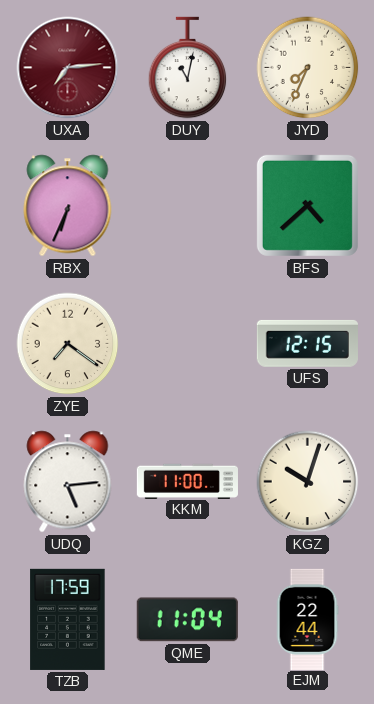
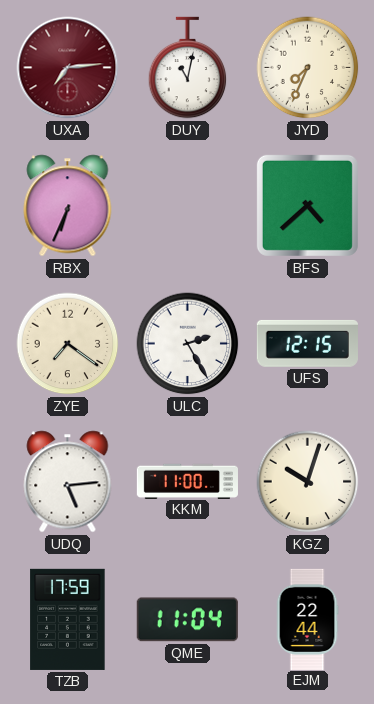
ULC: none -> 2:25 (188, 344)
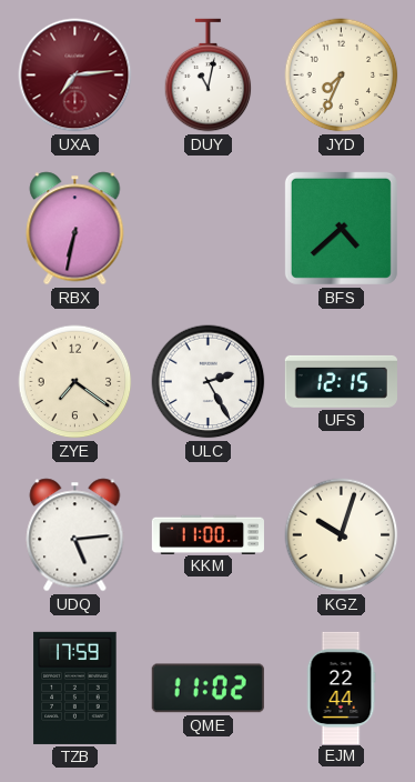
RBX: 6:34 -> 6:32 (75, 229)
QME: 11:04 -> 11:02 (207, 689)
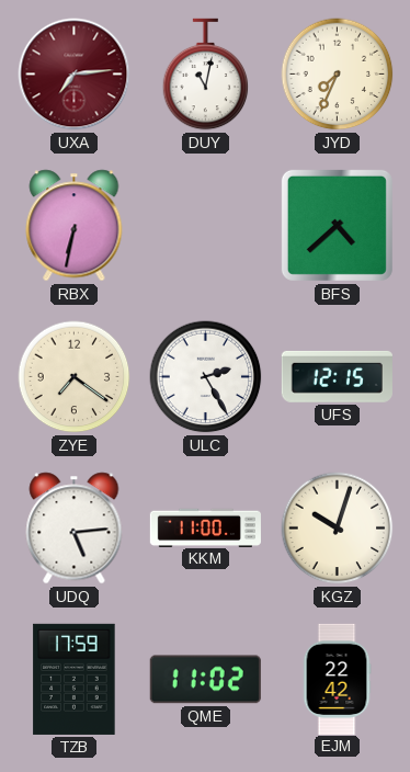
EJM: 22:44 -> 22:42 (337, 679)
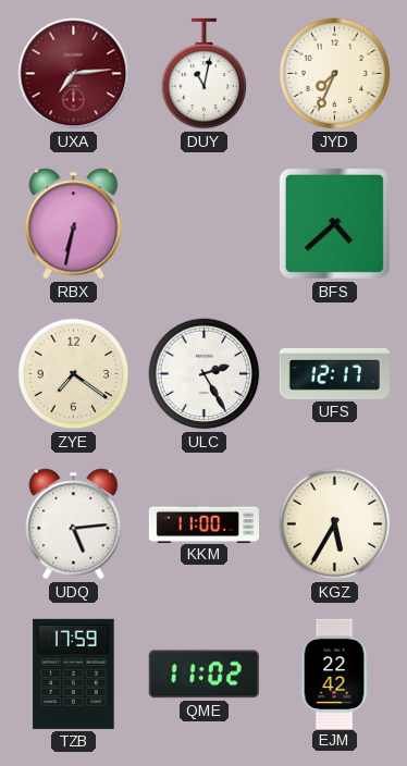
UFS: 12:15 -> 12:17 (334, 373)
KGZ: 10:03 -> 5:35 (335, 524)
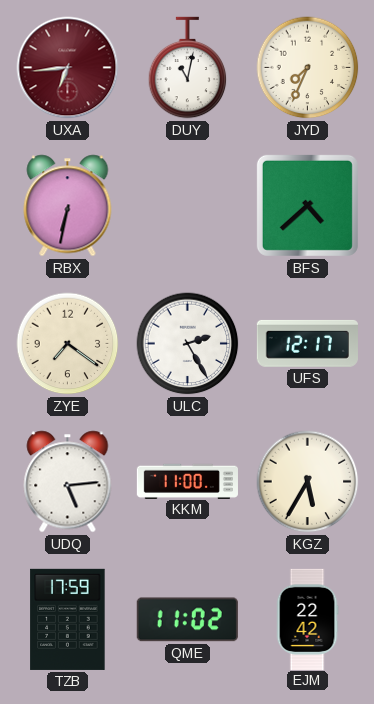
UXA: 7:14 -> 6:44 (68, 68)
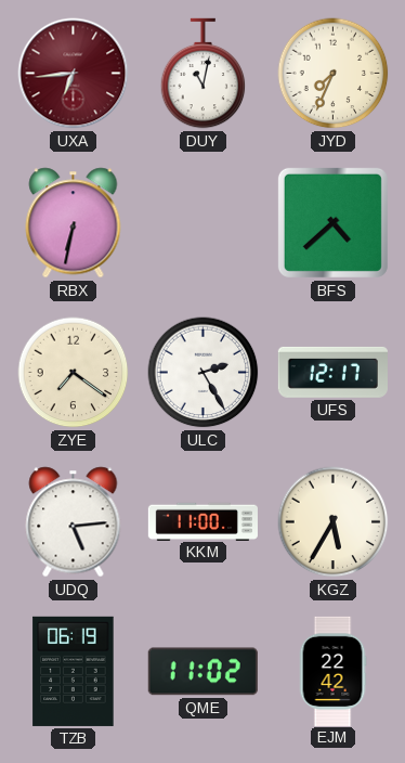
TZB: 17:59 -> 06:19 (74, 671)
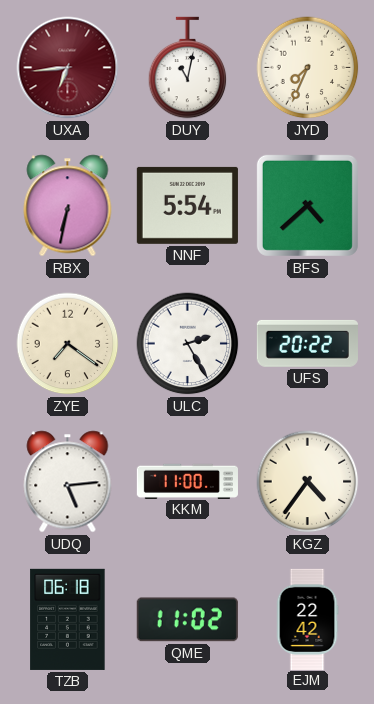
NNF: none -> 5:54 (187, 205)
UFS: 12:17 -> 20:22 (307, 343)
KGZ: 5:35 -> 4:36 (308, 482)
TZB: 06:19 -> 06:18 (68, 619)
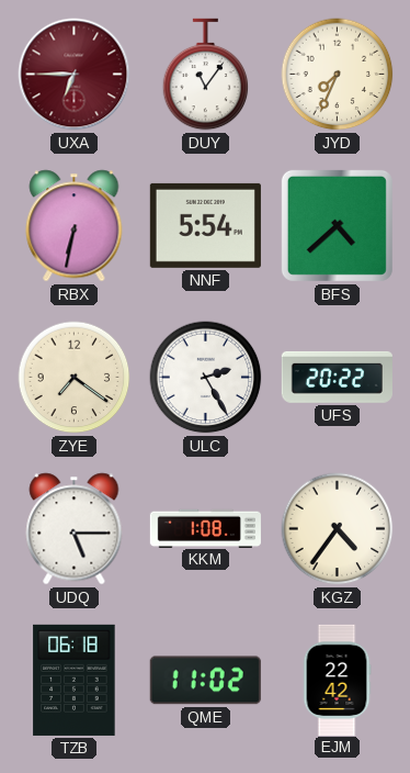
UXA: 6:44 -> 6:45 (75, 75)
DUY: 11:02 -> 11:06 (206, 75)
UDQ: 5:14 -> 5:15 (75, 529)
KKM: 11:00 -> 1:08 (205, 528)
